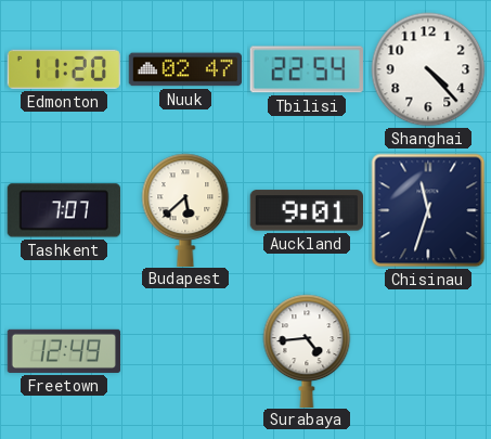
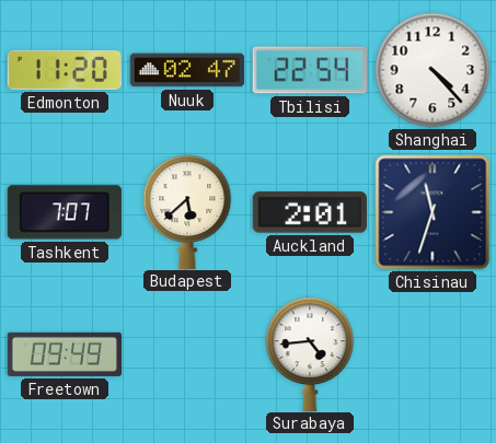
Auckland: 9:01 -> 2:01 (310, 212)
Freetown: 12:49 -> 09:49 (64, 354)
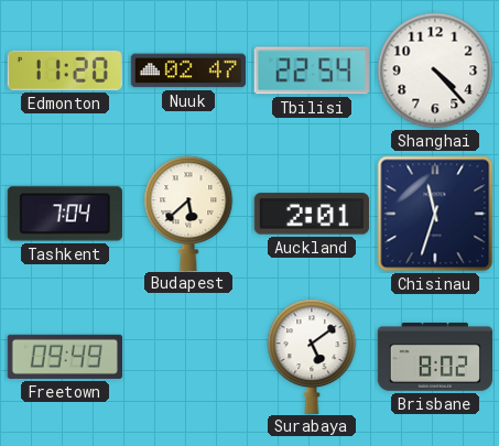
Tashkent: 7:07 -> 7:04 (65, 214)
Surabaya: 4:44 -> 5:09 (312, 356)
Brisbane: none -> 8:02 (434, 357)
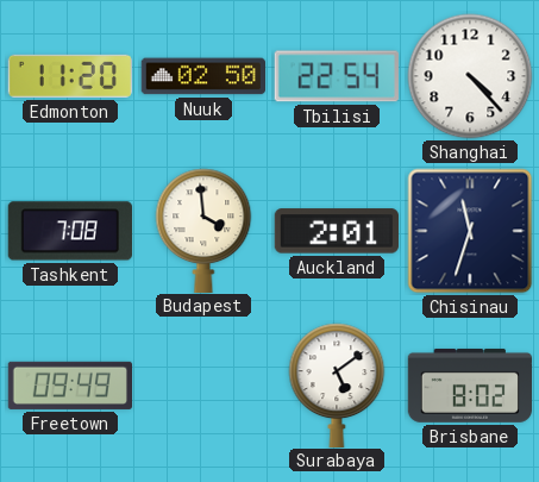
Nuuk: 02:47 -> 02:50 (202, 76)
Tashkent: 7:04 -> 7:08 (70, 231)
Budapest: 5:38 -> 3:59 (203, 230)
